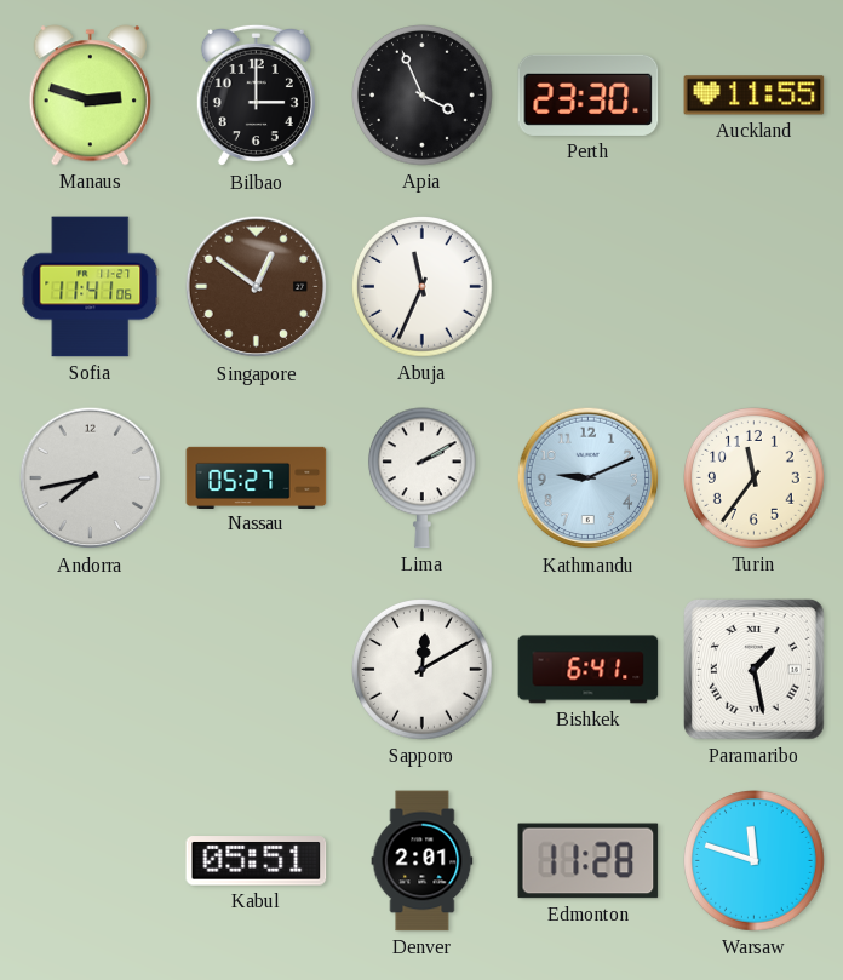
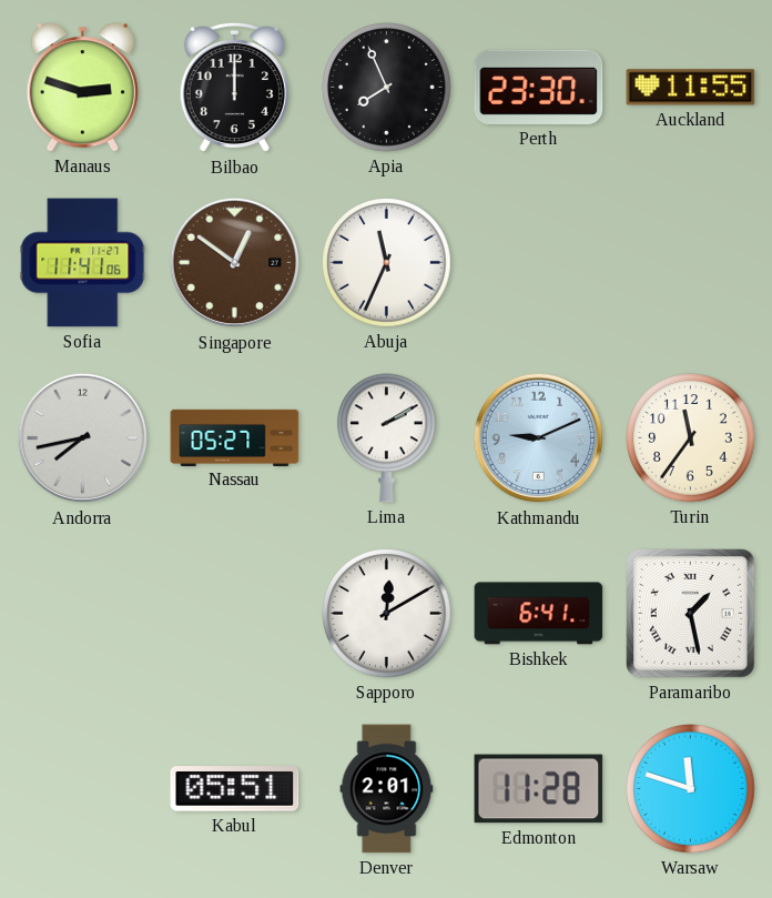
Bilbao: 3:00 -> 12:00 (234, 88)
Apia: 3:56 -> 7:56 (387, 88)
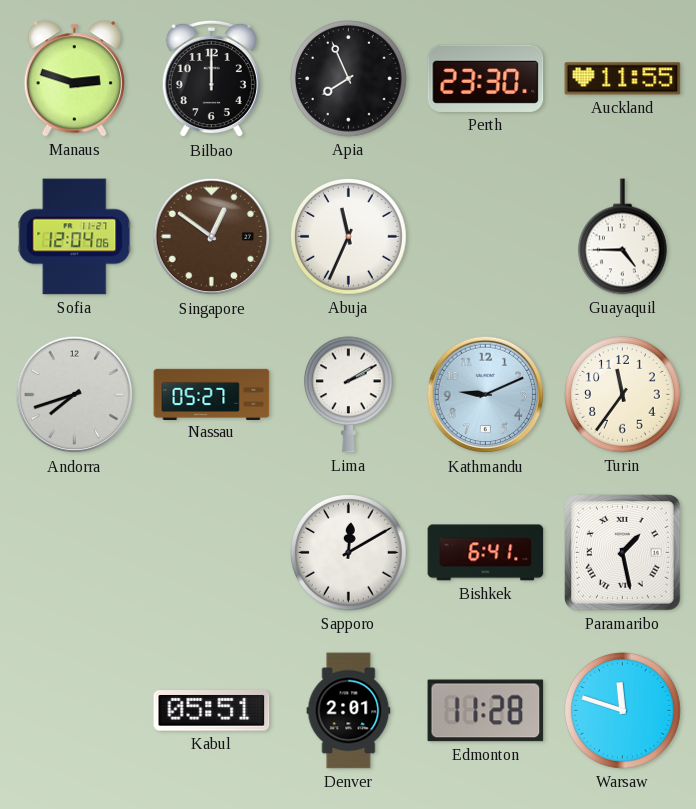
Sofia: 11:41 -> 12:04 (75, 237)
Guayaquil: none -> 4:45 (622, 237)
Andorra: 7:43 -> 7:42 (75, 395)
